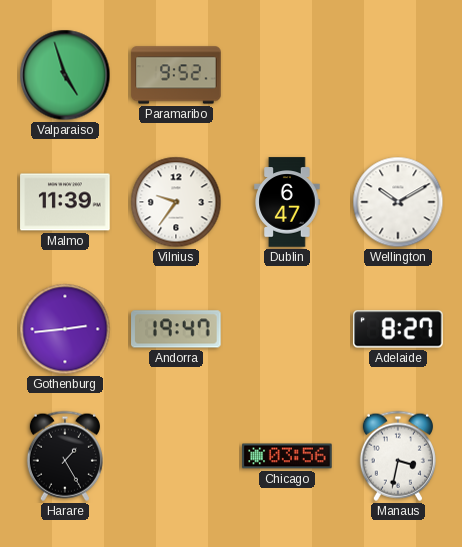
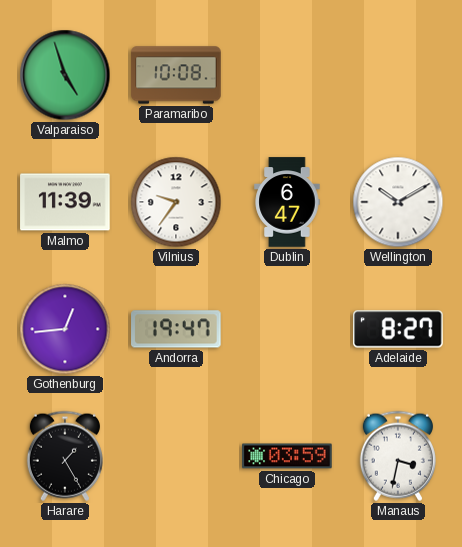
Paramaribo: 9:52 -> 10:08 (176, 75)
Gothenburg: 2:44 -> 12:44 (65, 329)
Chicago: 03:56 -> 03:59 (287, 456)
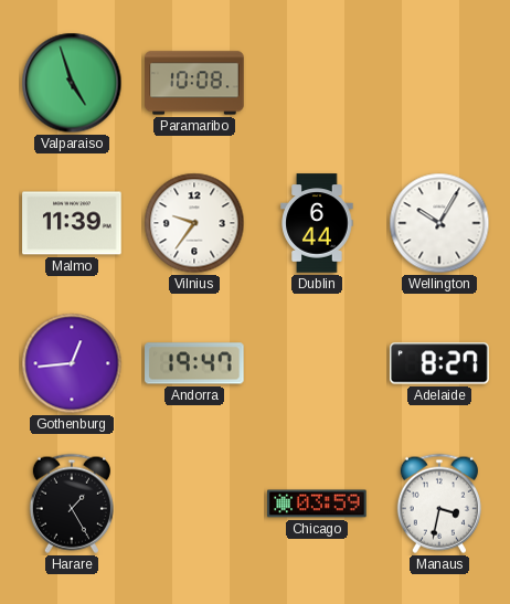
Dublin: 6:47 -> 6:44 (317, 223)
Wellington: 10:10 -> 10:05 (439, 223)
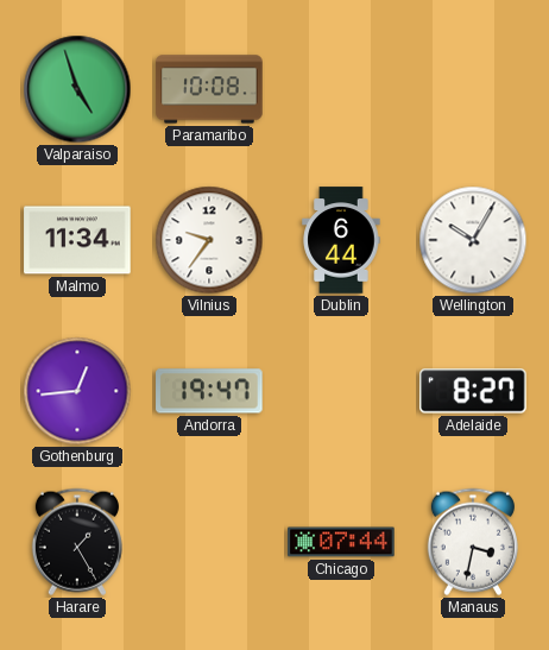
Malmo: 11:39 -> 11:34 (77, 240)
Chicago: 03:59 -> 07:44 (341, 542)
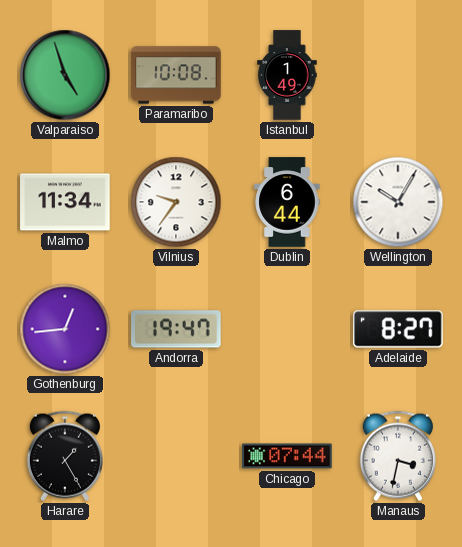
Istanbul: none -> 1:49 (287, 75)
